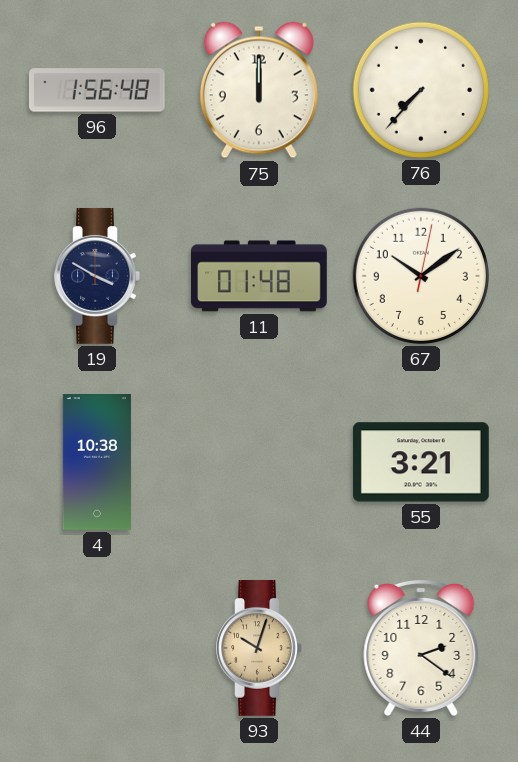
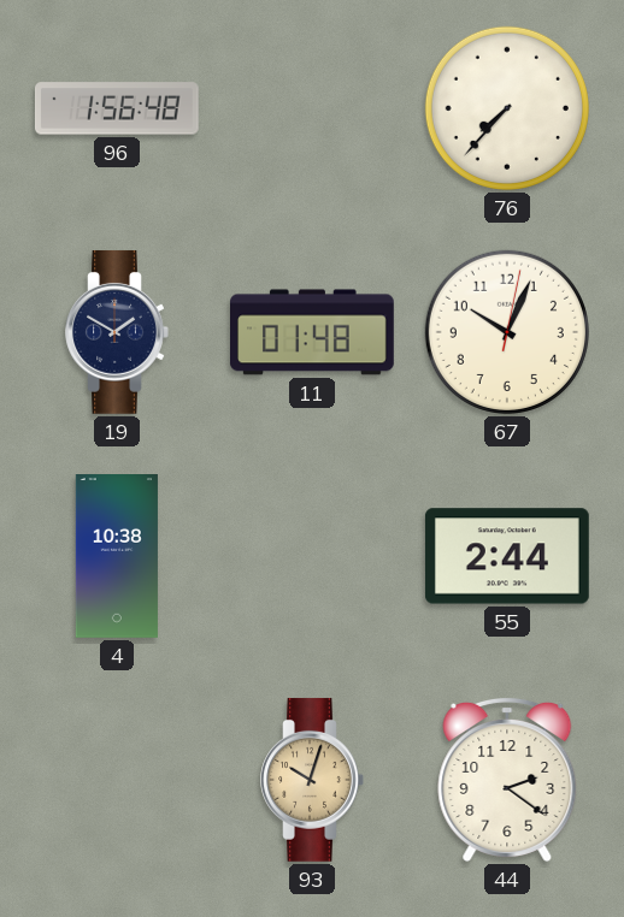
75: 12:00 -> none (259, 90)
19: 3:50 -> 1:50 (117, 332)
67: 10:09 -> 10:04 (507, 332)
55: 3:21 -> 2:44 (507, 556)
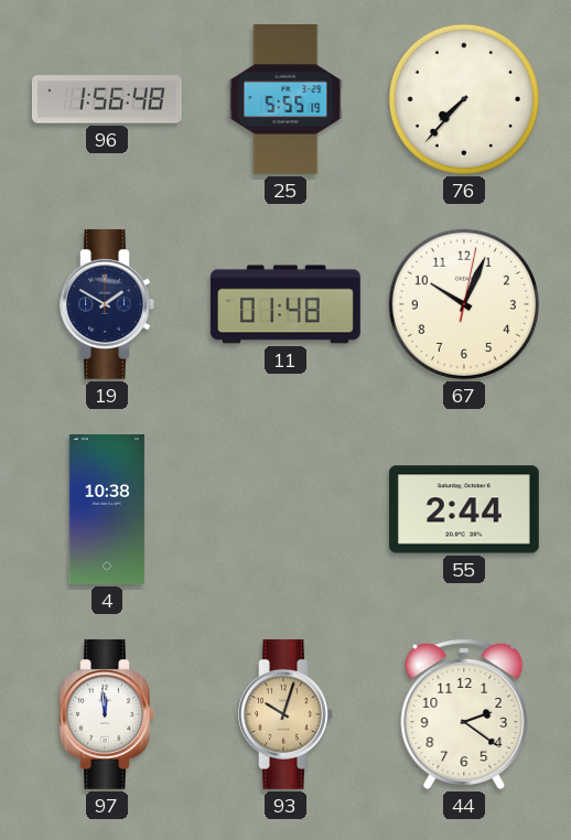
25: none -> 5:55 (285, 100)
97: none -> 11:59 (107, 714)
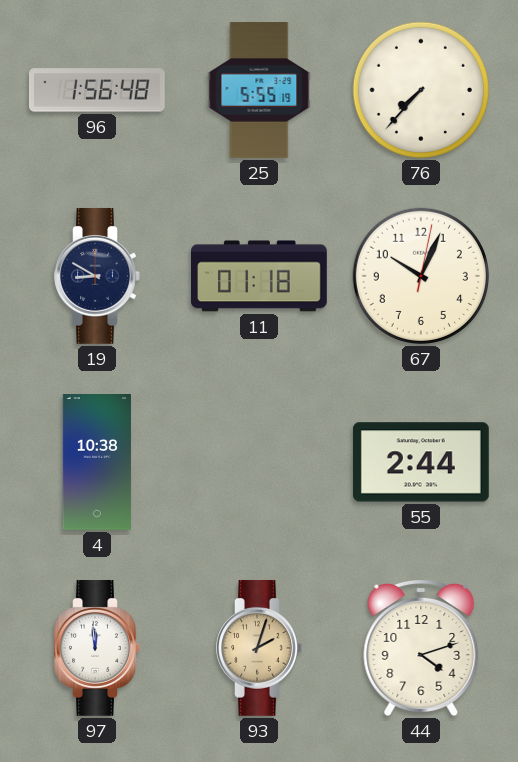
19: 1:50 -> 8:50 (97, 276)
11: 01:48 -> 01:18 (260, 276)
93: 10:03 -> 2:03 (259, 648)
44: 2:21 -> 4:12 (421, 647)
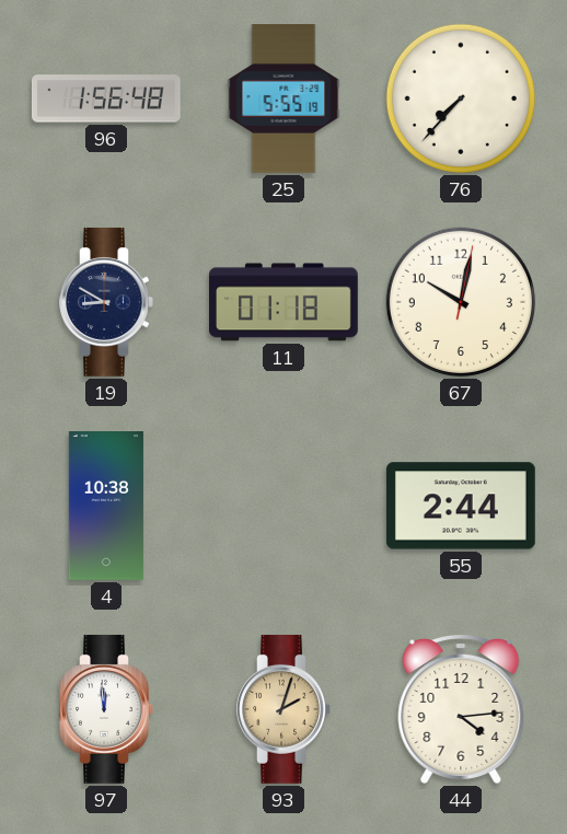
67: 10:04 -> 10:02 (461, 302)
44: 4:12 -> 4:14 (461, 708)
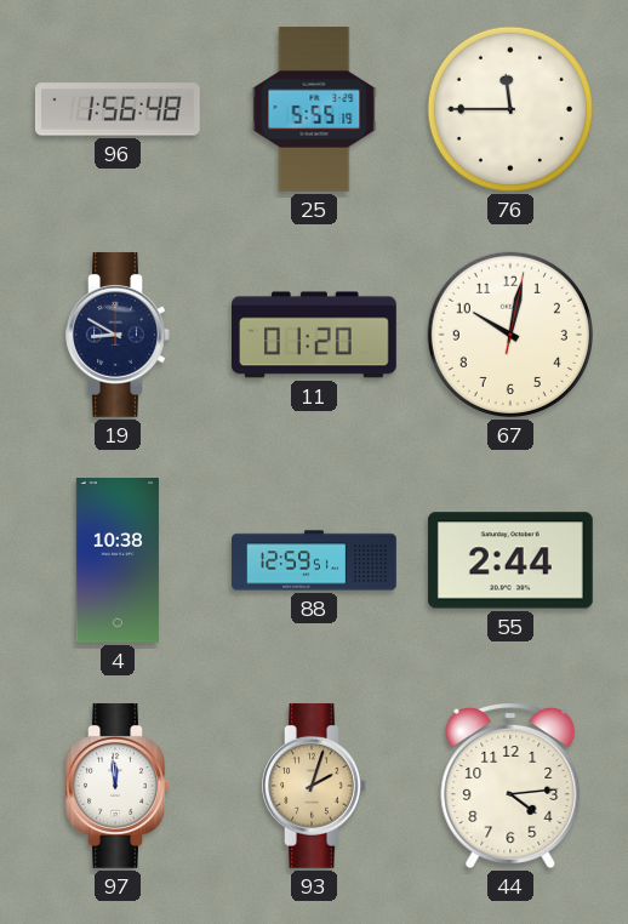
76: 7:37 -> 11:45 (510, 109)
11: 01:18 -> 01:20 (315, 335)
88: none -> 12:59 (314, 560)
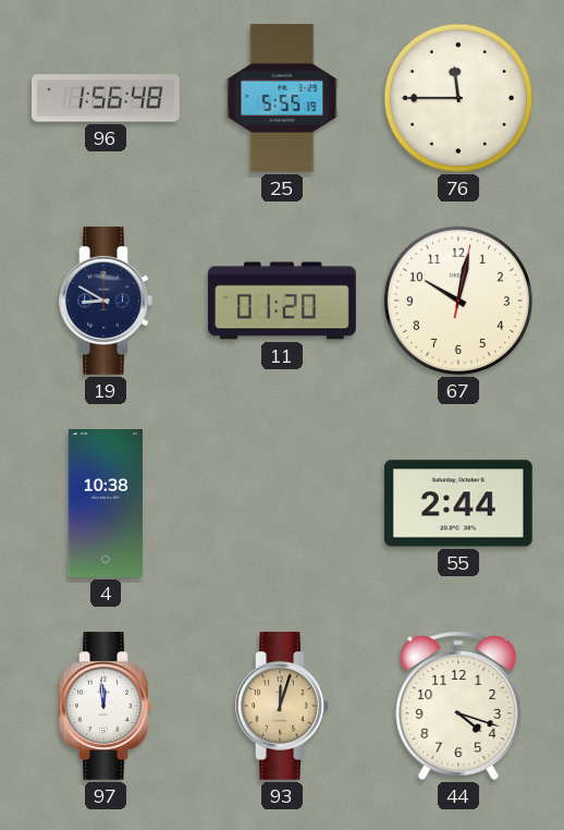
88: 12:59 -> none (314, 560)
93: 2:03 -> 12:03 (282, 706)
44: 4:14 -> 4:18 (458, 705)
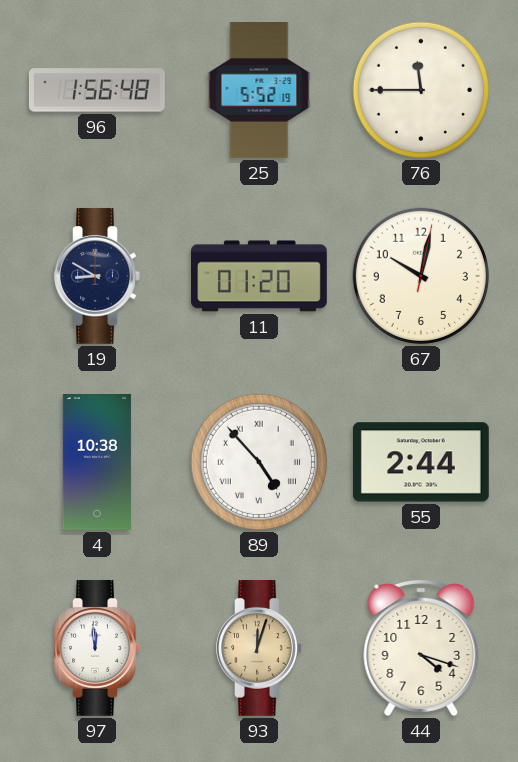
25: 5:55 -> 5:52 (259, 91)
89: none -> 4:53 (259, 462)
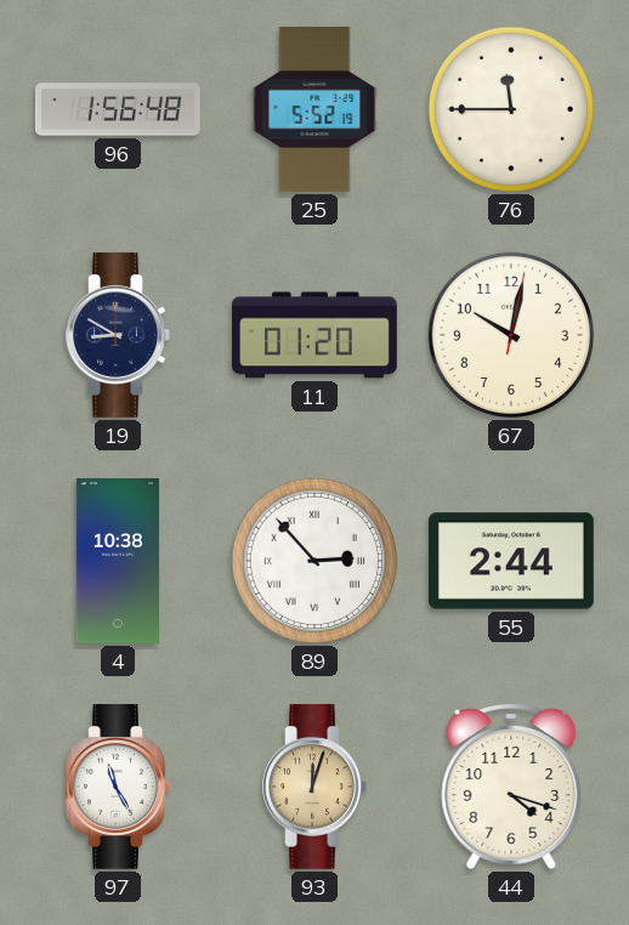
89: 4:53 -> 2:53 (314, 561)
97: 11:59 -> 11:25 (118, 787)
